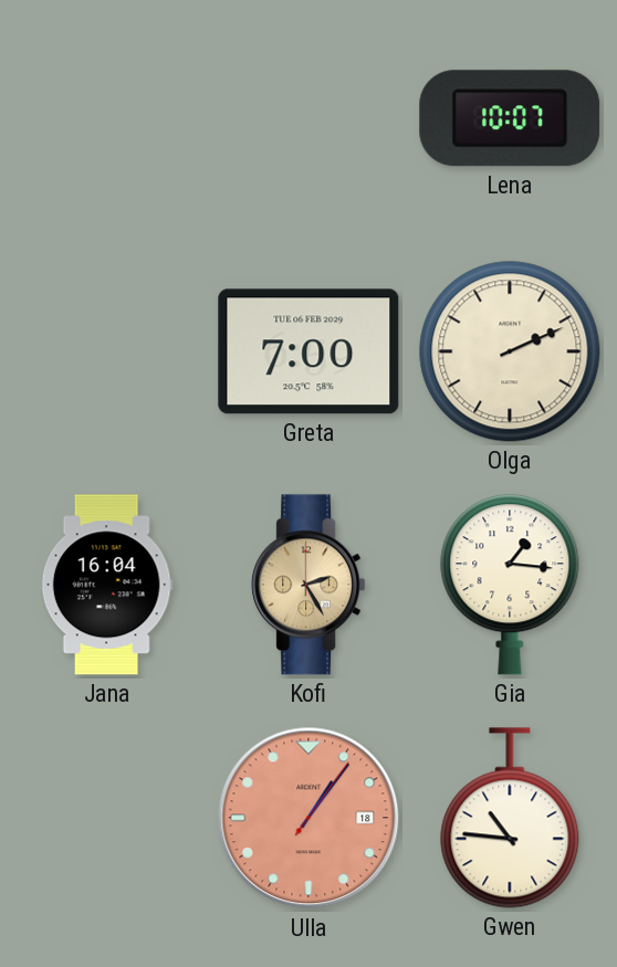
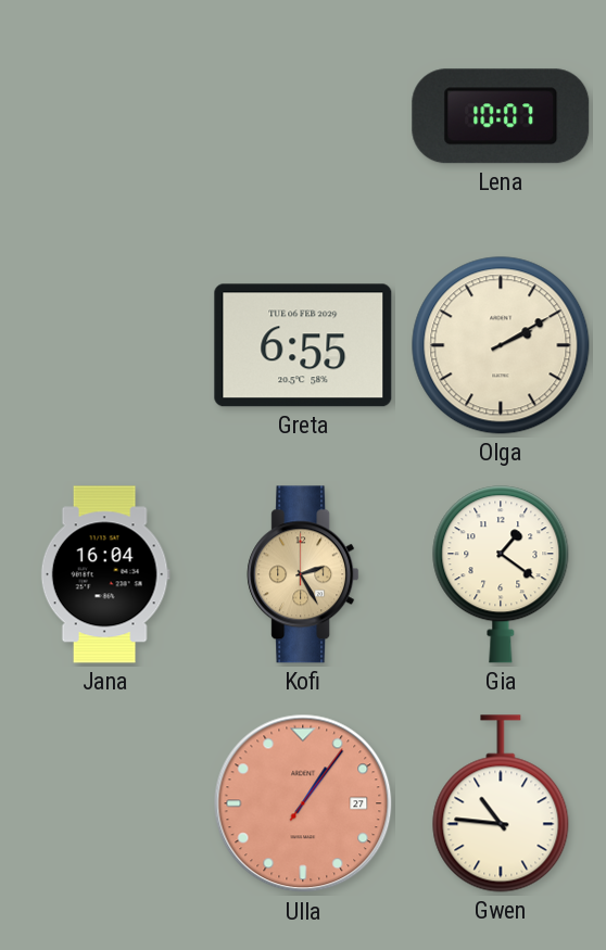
Greta: 7:00 -> 6:55 (303, 345)
Olga: 2:11 -> 2:10 (501, 345)
Gia: 1:16 -> 1:21 (501, 574)
Ulla date: 18 -> 27 (303, 803)
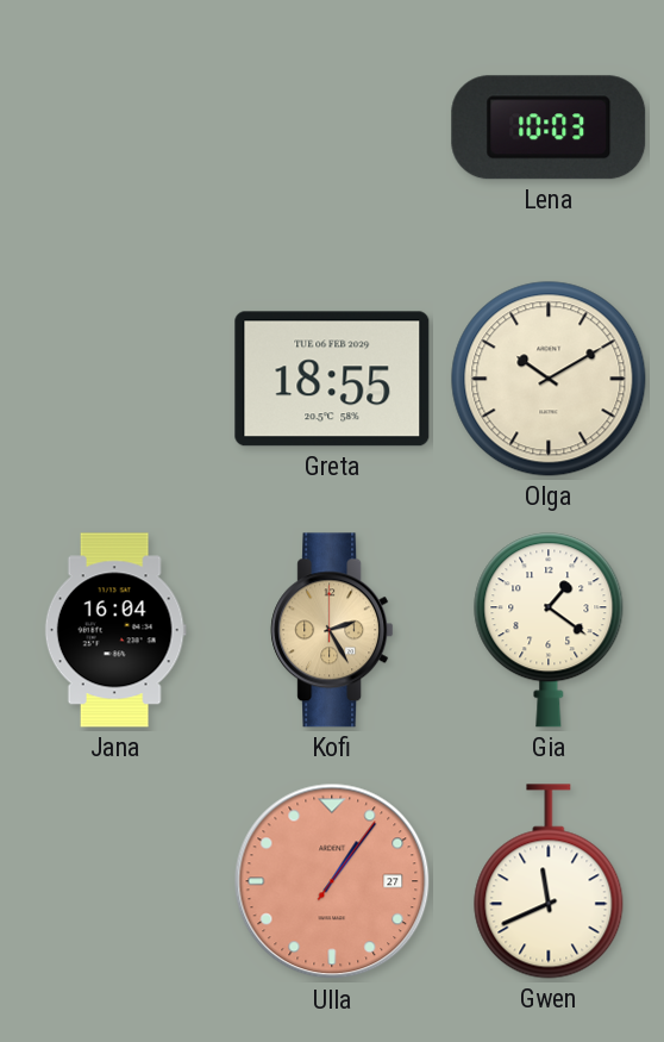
Lena: 10:07 -> 10:03 (549, 127)
Greta: 6:55 -> 18:55 (332, 379)
Olga: 2:10 -> 10:10 (549, 379)
Gwen: 10:46 -> 11:41 (549, 881)
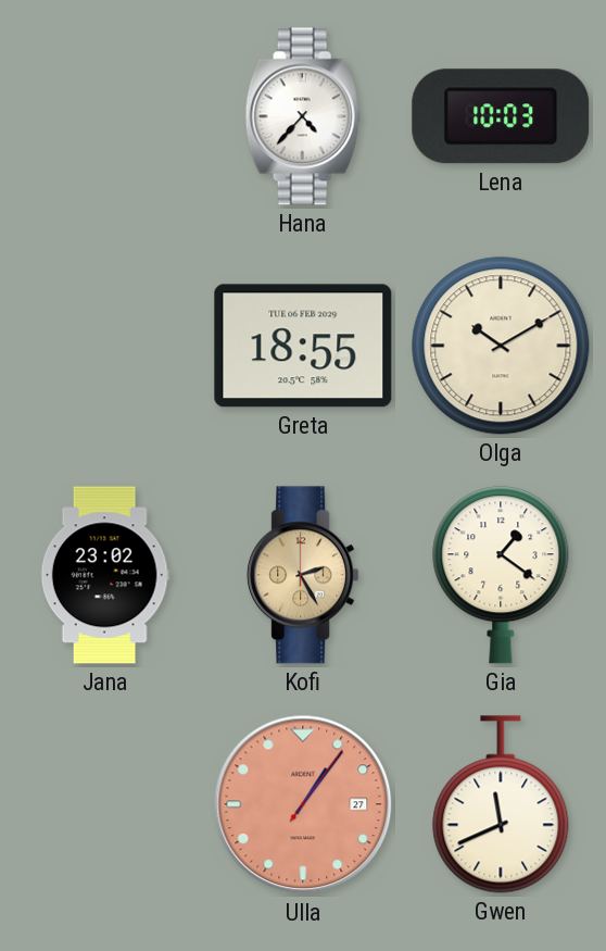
Hana: none -> 4:37 (303, 116)
Jana: 16:04 -> 23:02 (105, 575)
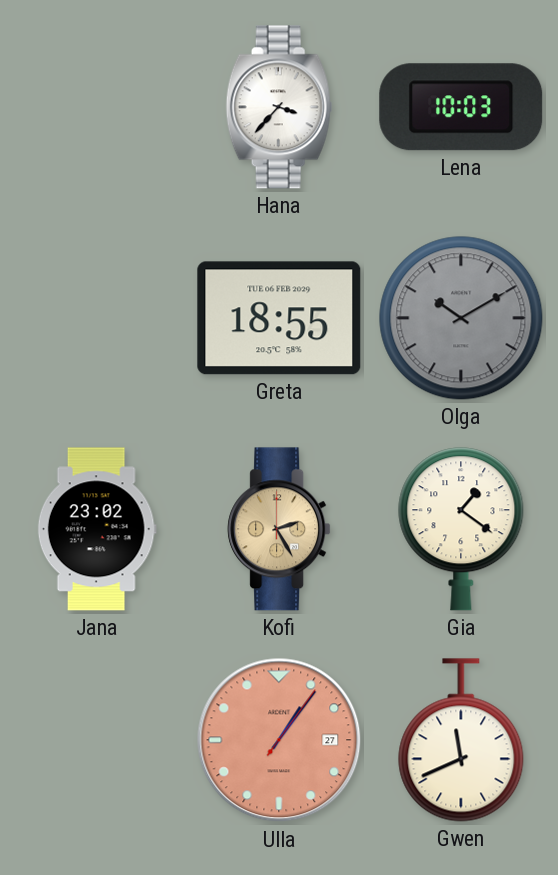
Hana: 4:37 -> 3:37 (279, 107)
Olga dial: cream -> grey (461, 318)
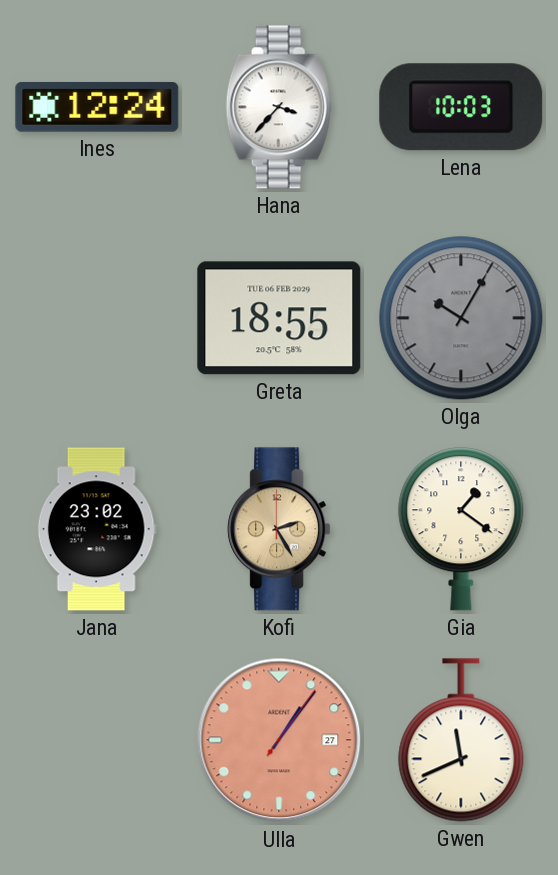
Ines: none -> 12:24 (97, 107)
Olga: 10:10 -> 10:05 (461, 318)
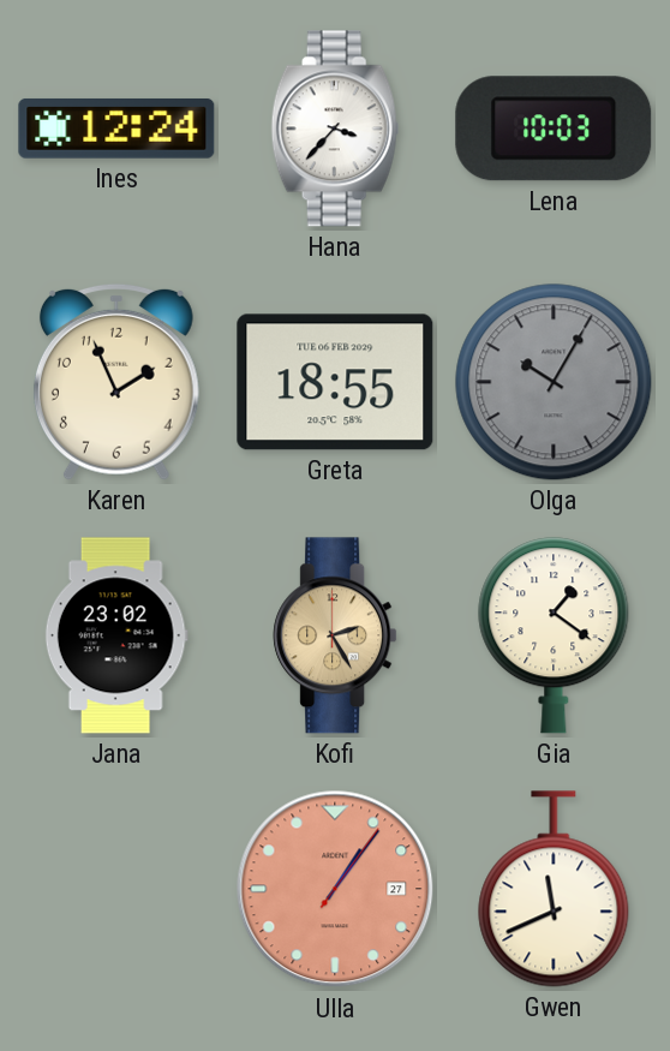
Karen: none -> 1:56 (116, 382)
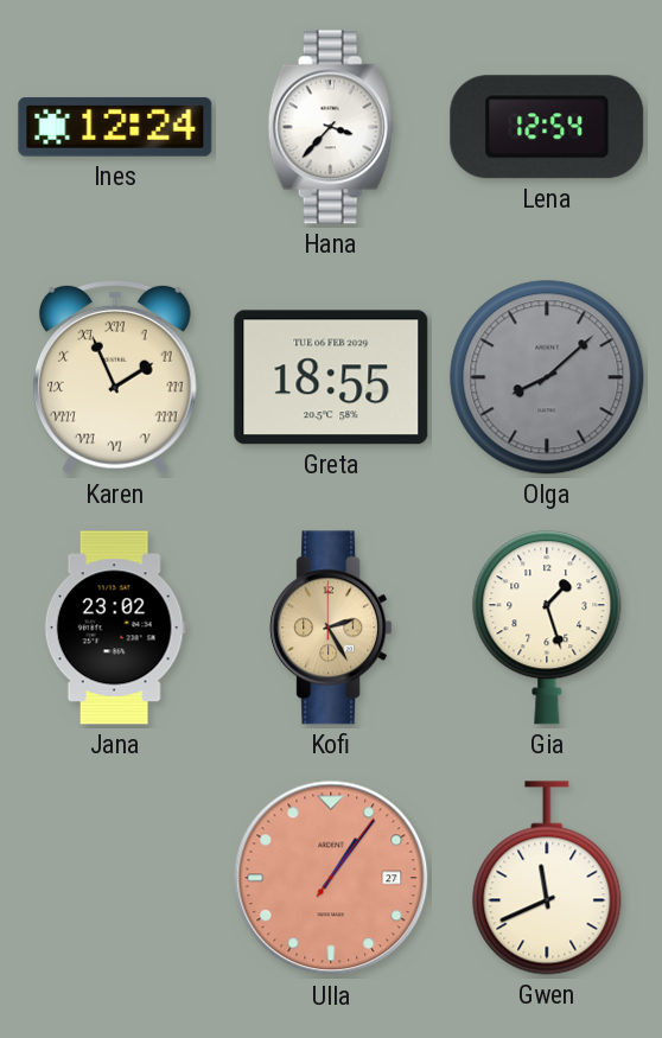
Lena: 10:03 -> 12:54 (547, 127)
Karen numerals: Arabic -> Roman (115, 377)
Olga: 10:05 -> 8:08 (547, 377)
Gia: 1:21 -> 1:27 (547, 628)
